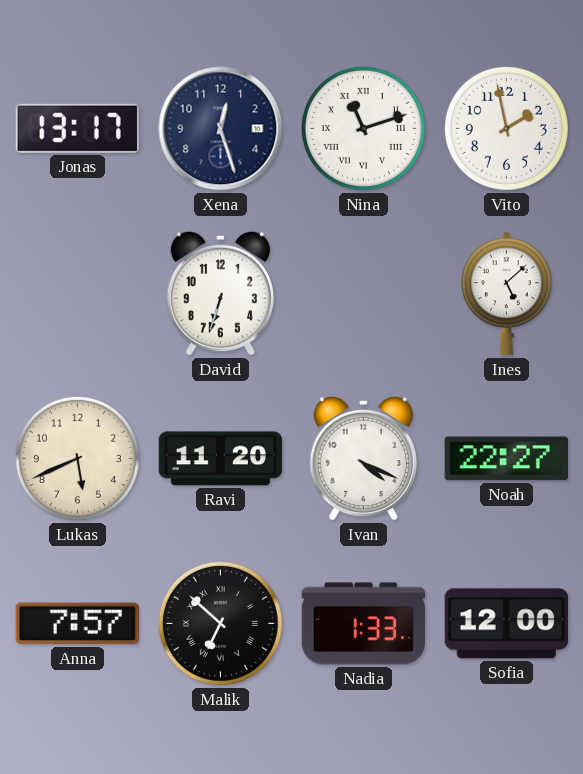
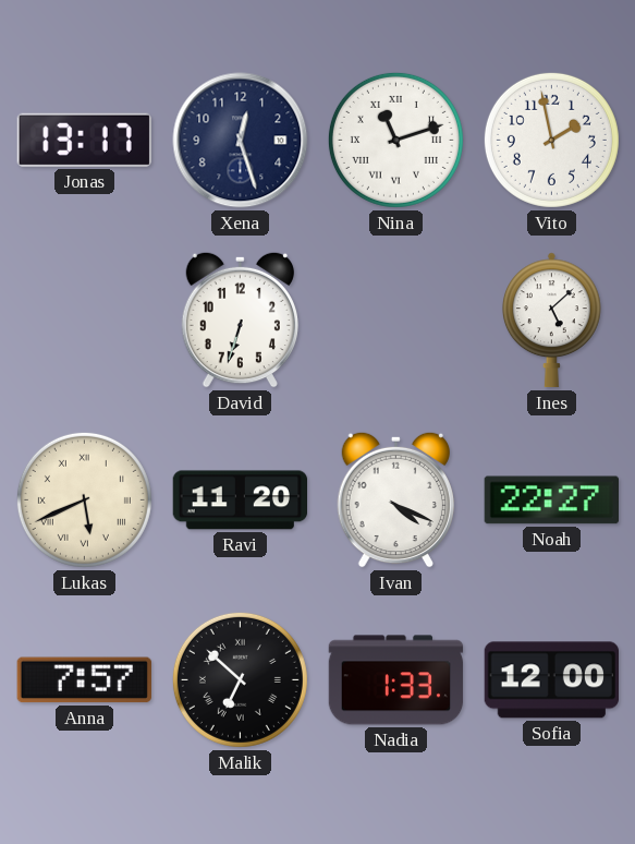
Lukas numerals: Arabic -> Roman (84, 499)
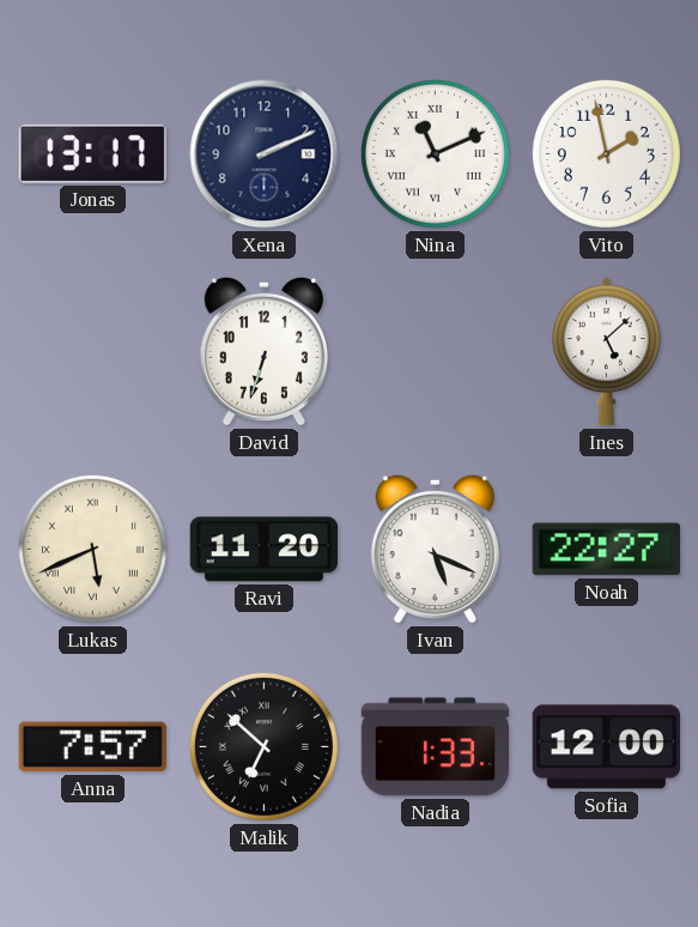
Xena: 12:27 -> 2:11 (265, 154)
Nina: 11:12 -> 11:11 (435, 153)
Ivan: 4:19 -> 5:19 (435, 549)
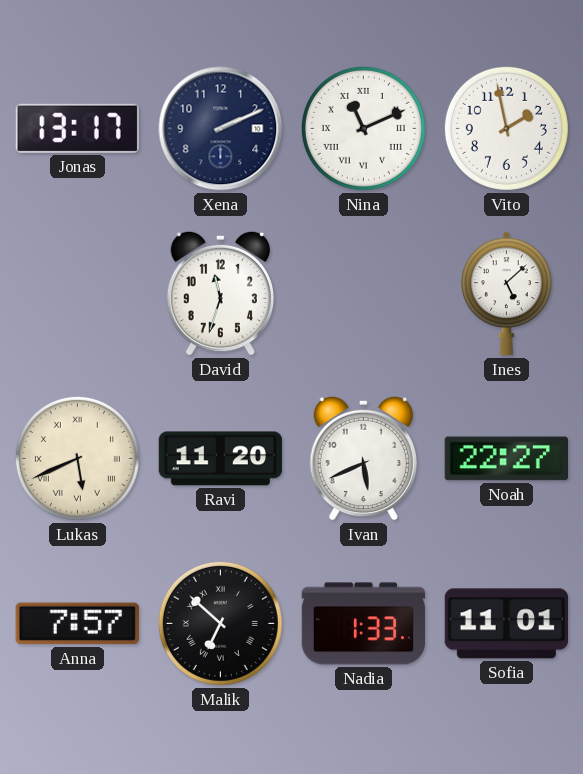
David: 6:33 -> 11:33 (220, 293)
Ivan: 5:19 -> 5:41 (363, 458)
Sofia: 12:00 -> 11:01 (506, 624)
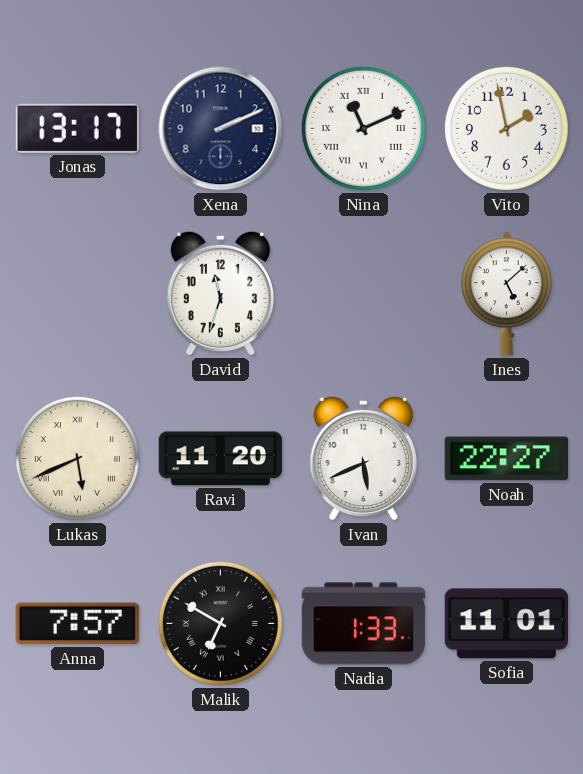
Malik: 6:52 -> 6:50 (220, 623)
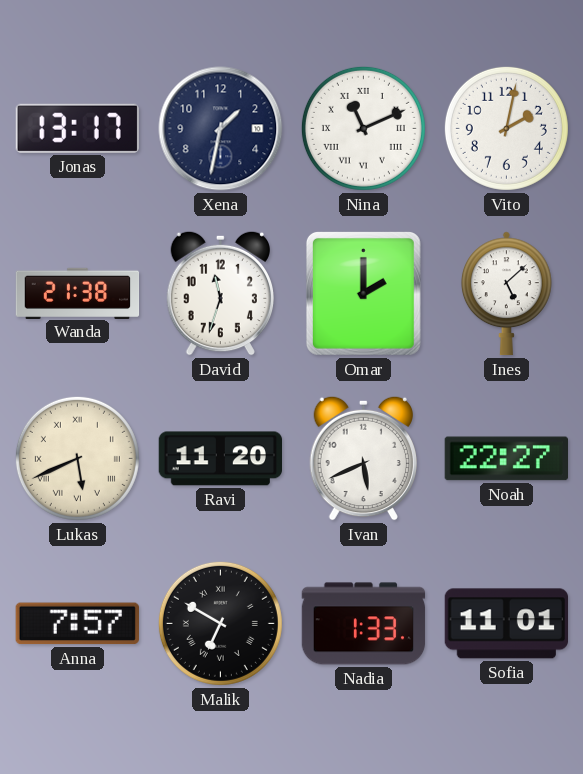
Xena: 2:11 -> 1:32 (221, 129)
Vito: 1:58 -> 2:02 (506, 128)
Wanda: none -> 21:38 (78, 293)
Omar: none -> 2:00 (363, 293)
